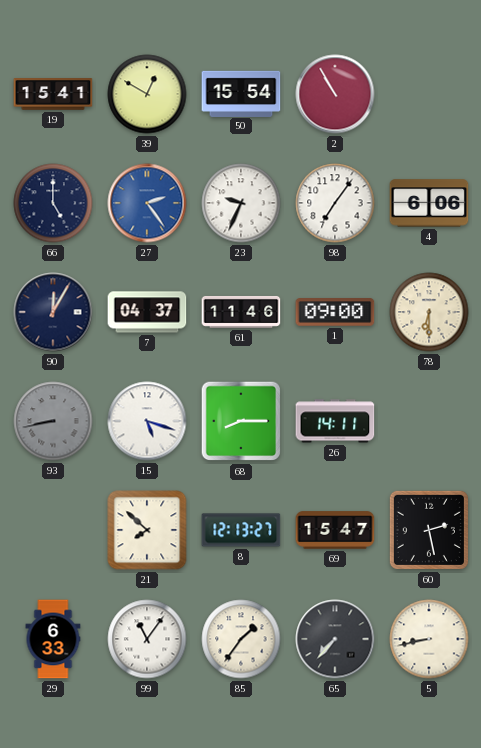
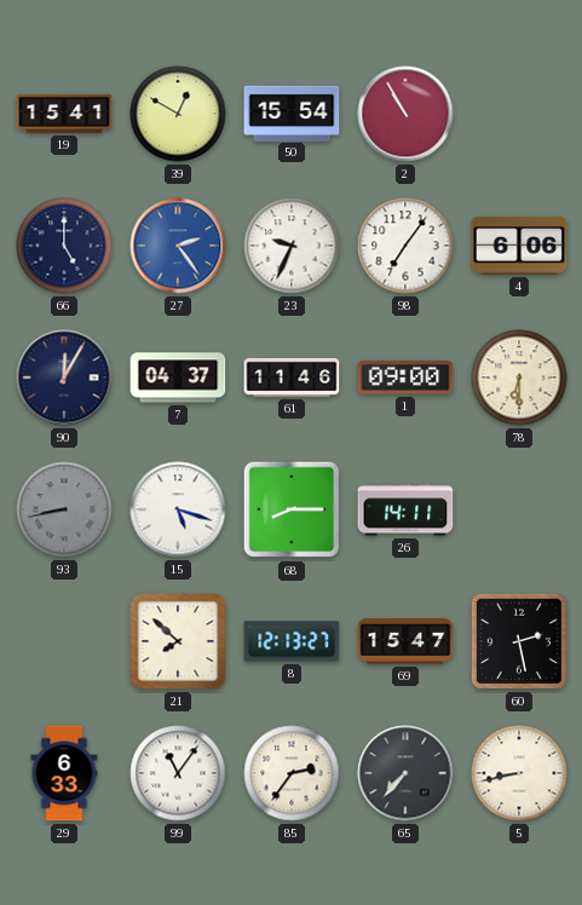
85: 1:36 -> 2:36 (292, 773)
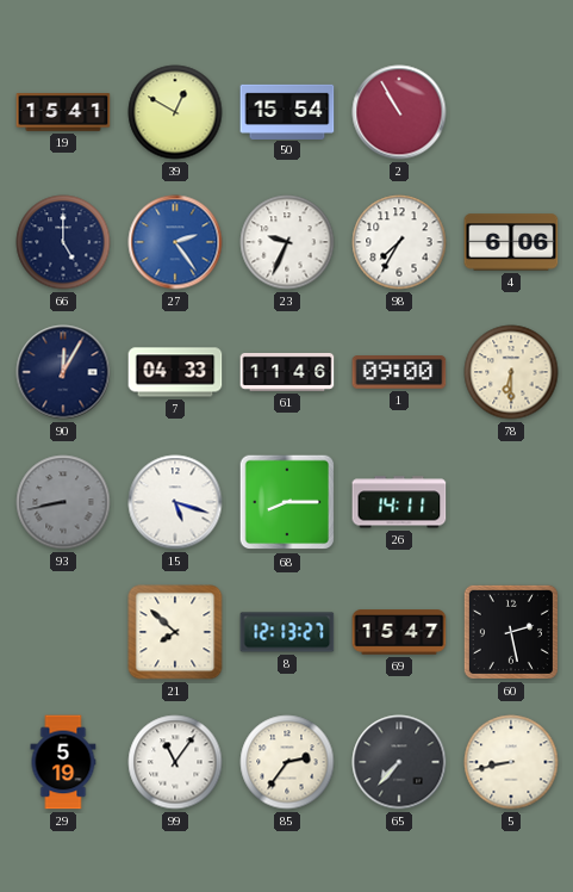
98: 7:06 -> 7:35 (399, 242)
7: 04:37 -> 04:33 (175, 372)
29: 6:33 -> 5:19 (63, 762)
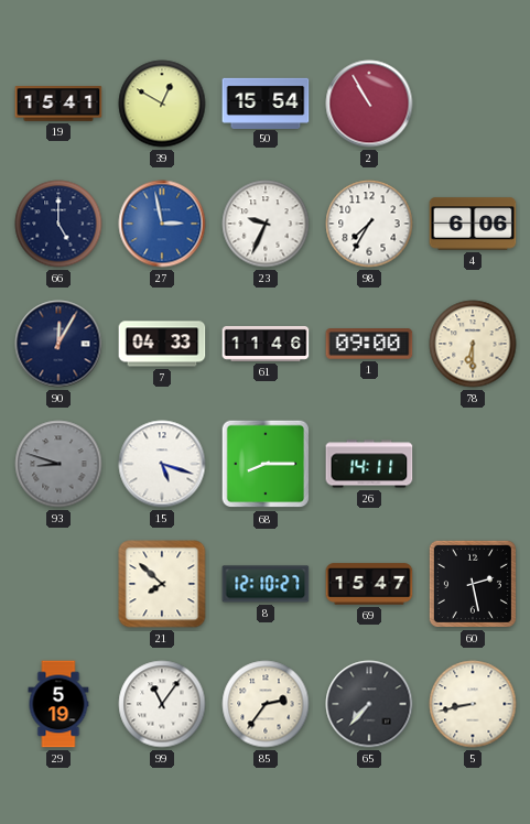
27: 2:24 -> 2:58 (162, 224)
93: 8:43 -> 8:48 (58, 464)
8: 12:13 -> 12:10 (266, 584)
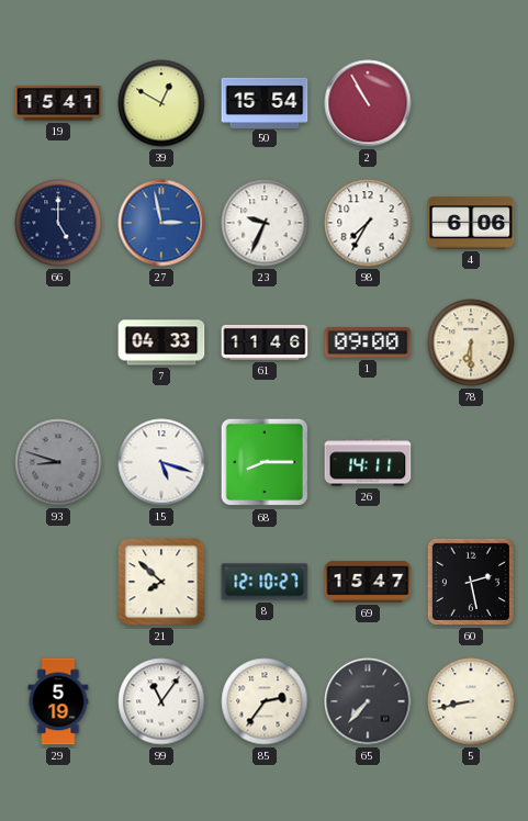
90: 12:05 -> none (58, 344)
